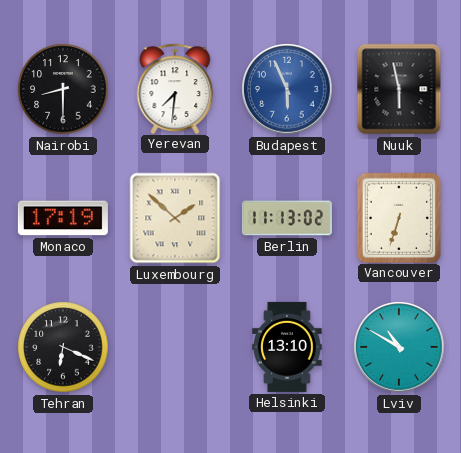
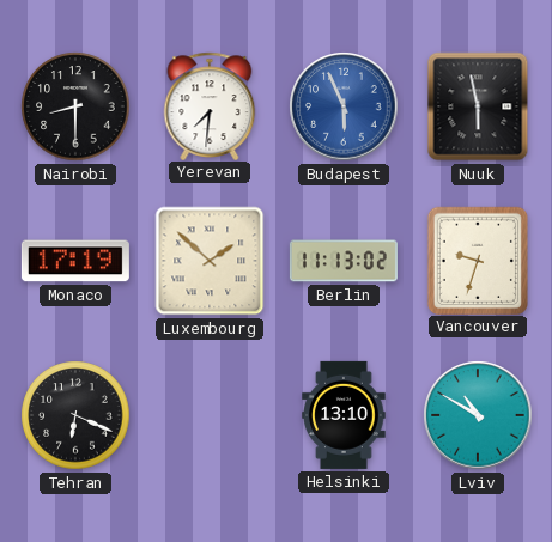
Vancouver: 6:33 -> 9:33 (477, 260)
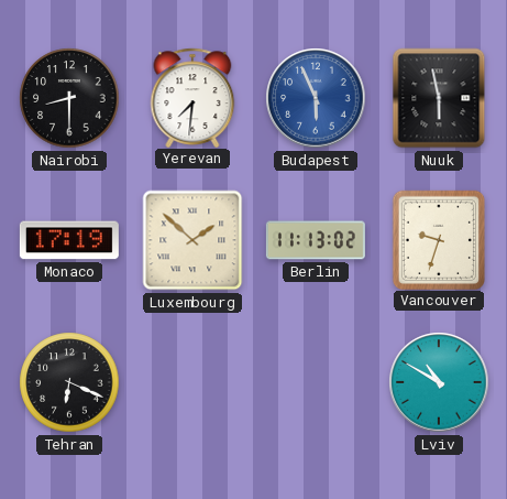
Helsinki: 13:10 -> none (344, 415)
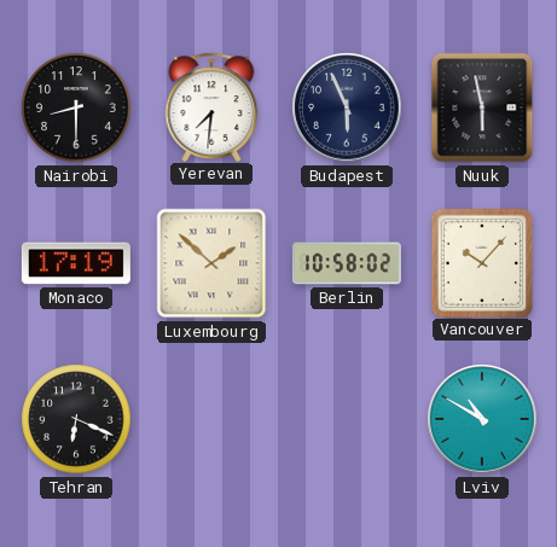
Budapest dial: blue -> navy (347, 107)
Berlin: 11:13 -> 10:58 (347, 263)
Vancouver: 9:33 -> 10:07 (481, 262)
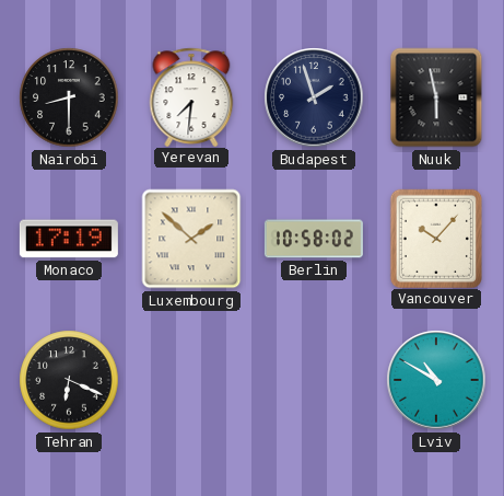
Budapest: 5:56 -> 1:57 (314, 97)
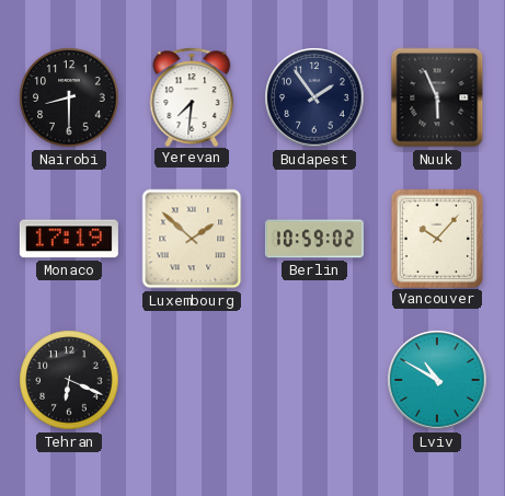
Budapest: 1:57 -> 1:54 (314, 97)
Nuuk: 5:58 -> 5:56 (437, 97)
Berlin: 10:58 -> 10:59 (314, 239)
